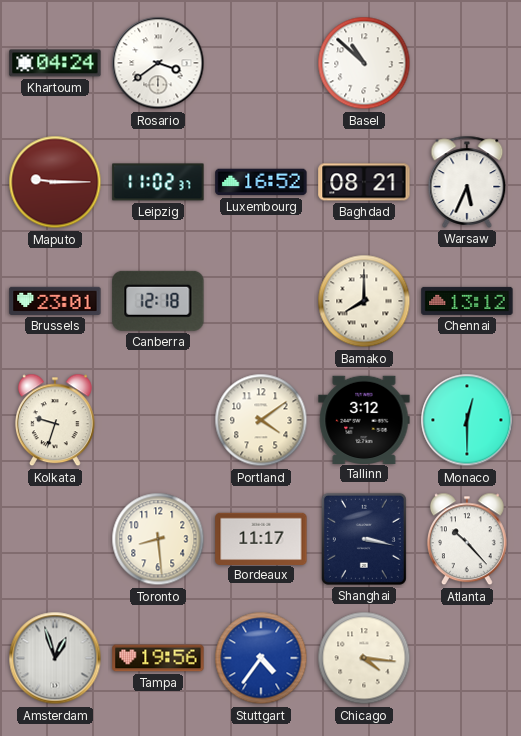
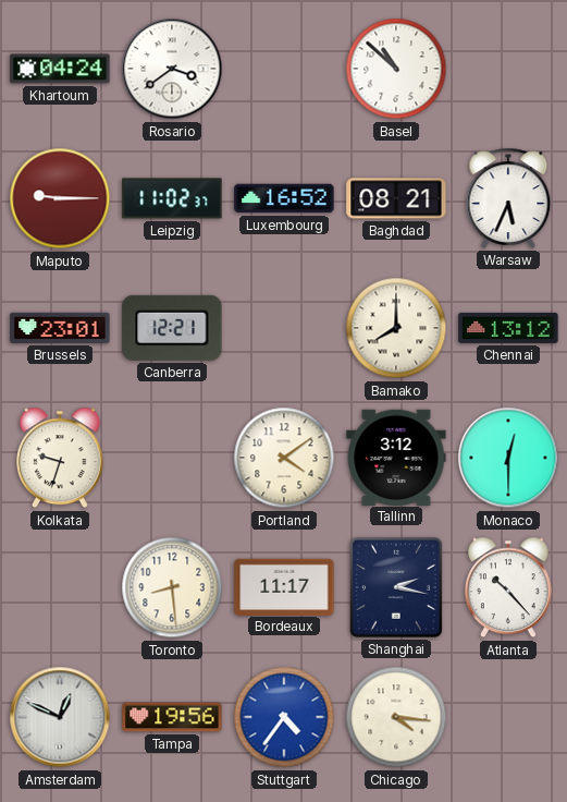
Canberra: 12:18 -> 12:21 (172, 328)
Shanghai: 3:17 -> 2:17 (396, 587)
Amsterdam: 12:57 -> 12:49 (60, 717)
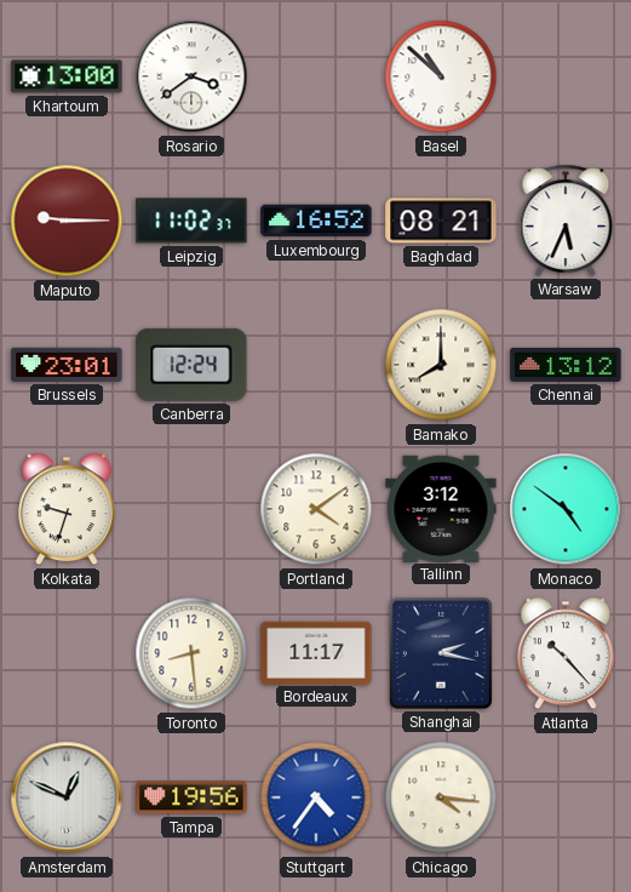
Khartoum: 04:24 -> 13:00 (67, 76)
Canberra: 12:21 -> 12:24 (191, 365)
Monaco: 12:30 -> 4:51 (566, 509)
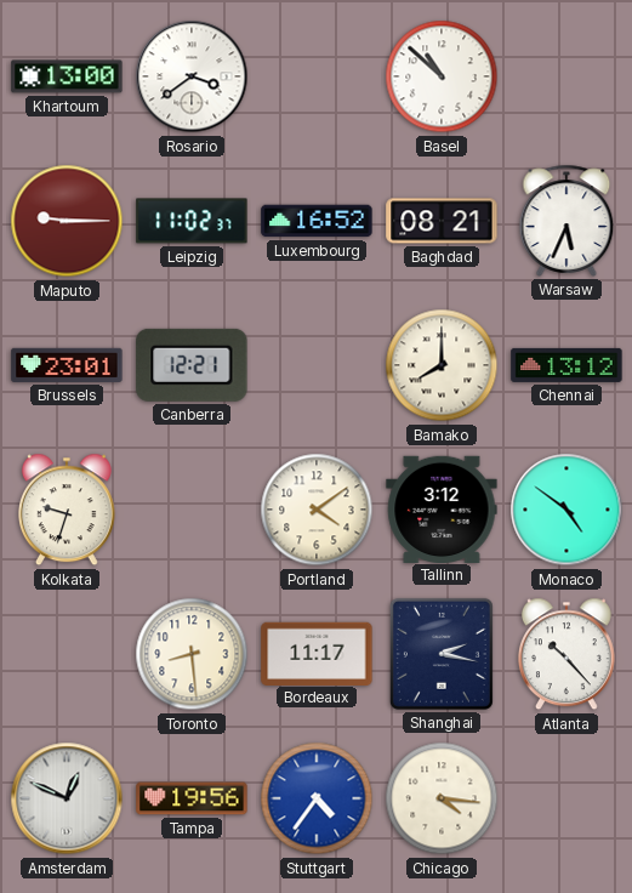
Canberra: 12:24 -> 12:21 (192, 365)
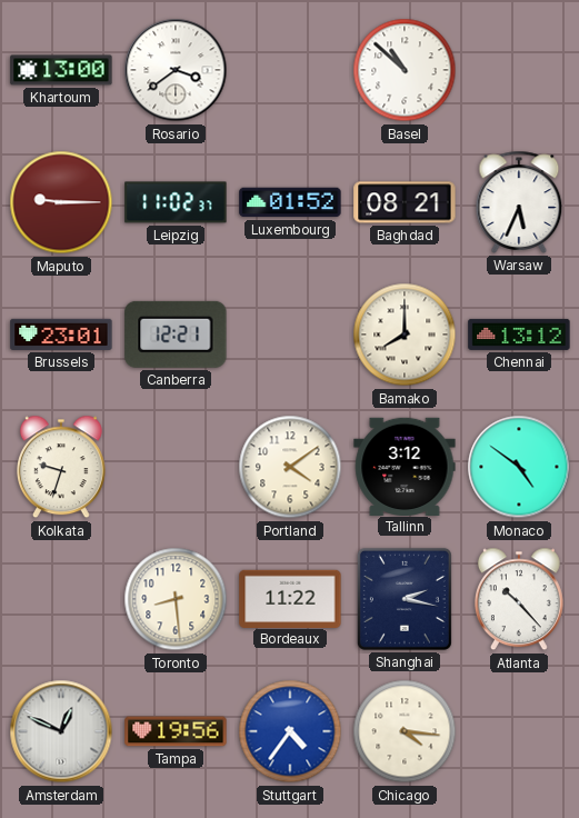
Luxembourg: 16:52 -> 01:52 (290, 202)
Bordeaux: 11:17 -> 11:22 (290, 598)
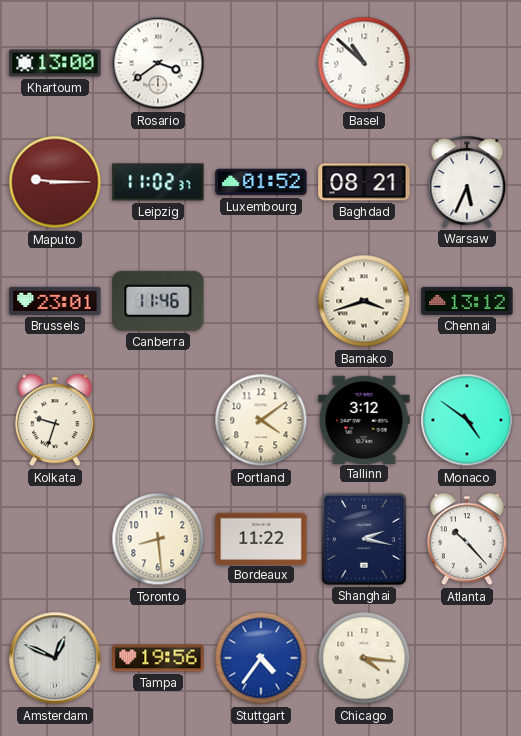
Canberra: 12:21 -> 11:46 (158, 301)
Bamako: 8:00 -> 3:42 (364, 301)
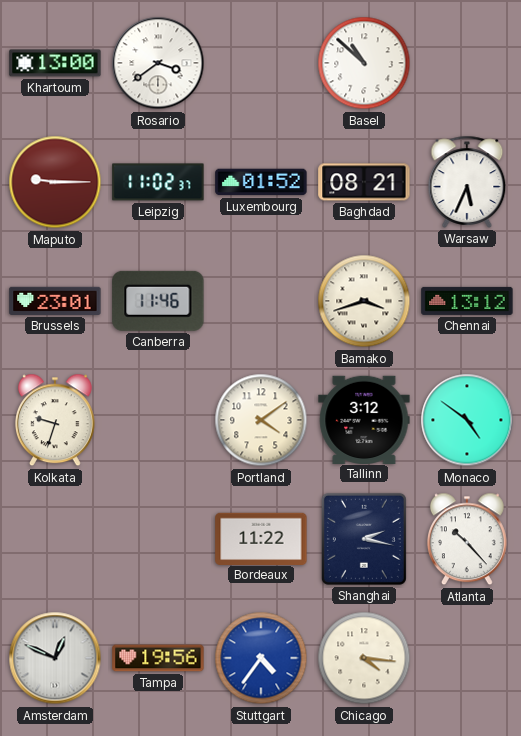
Toronto: 8:29 -> none (158, 539)
